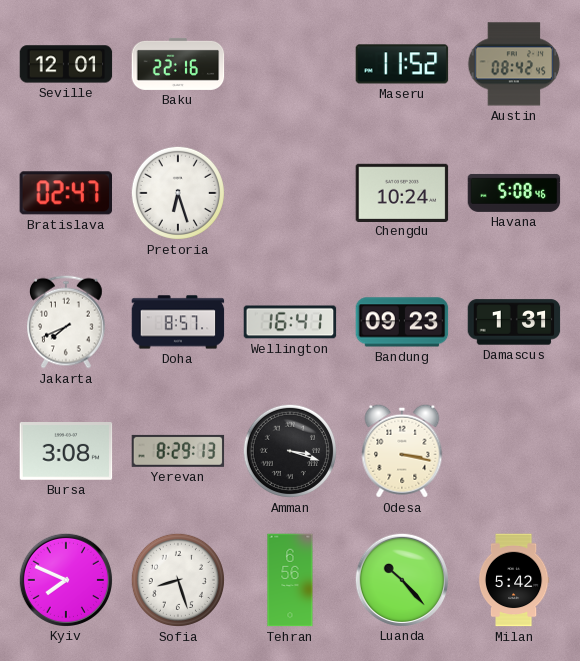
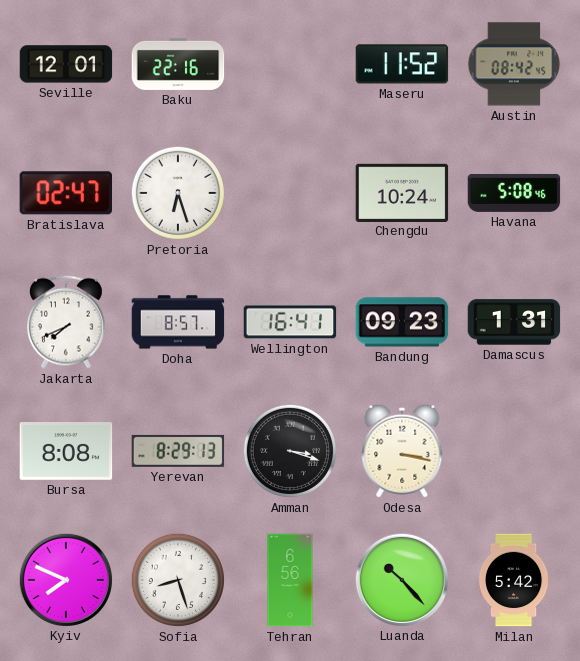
Bursa: 3:08 -> 8:08 (66, 452)
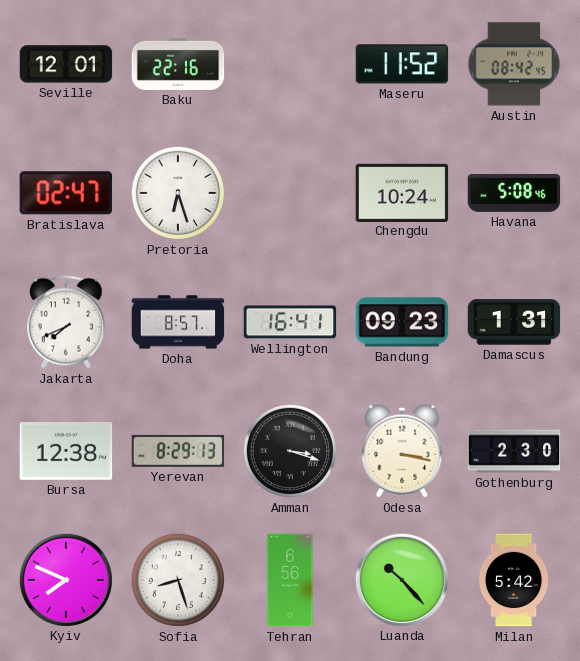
Bursa: 8:08 -> 12:38 (66, 452)
Gothenburg: none -> 2:30 (514, 451)
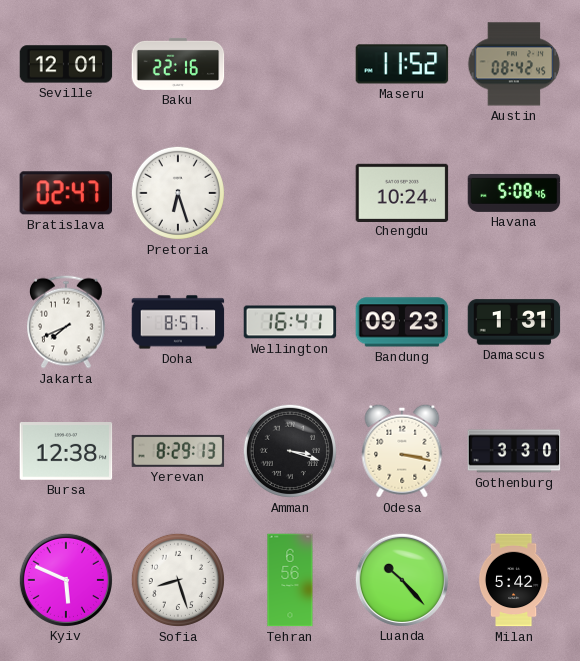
Gothenburg: 2:30 -> 3:30 (514, 451)
Kyiv: 7:49 -> 5:49 (65, 579)
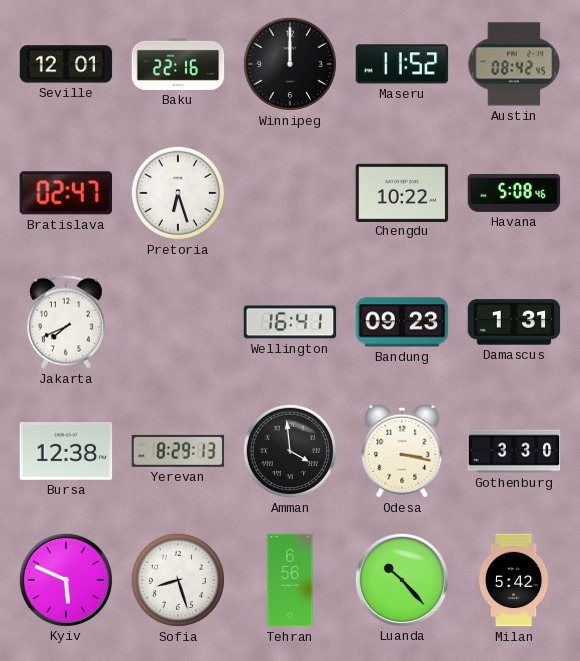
Winnipeg: none -> 12:00 (290, 64)
Chengdu: 10:24 -> 10:22 (402, 192)
Doha: 8:57 -> none (178, 322)
Amman: 3:18 -> 3:59 (290, 451)
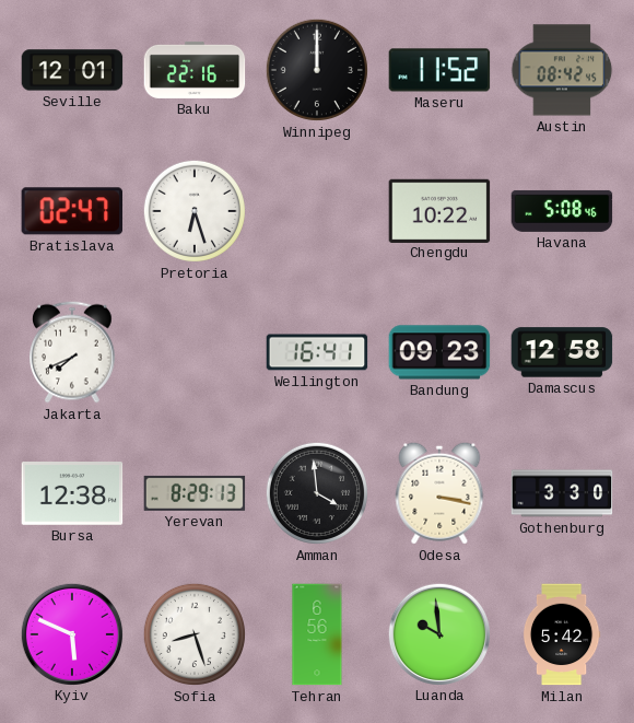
Damascus: 1:31 -> 12:58 (562, 352)
Luanda: 10:23 -> 9:59 (438, 633)
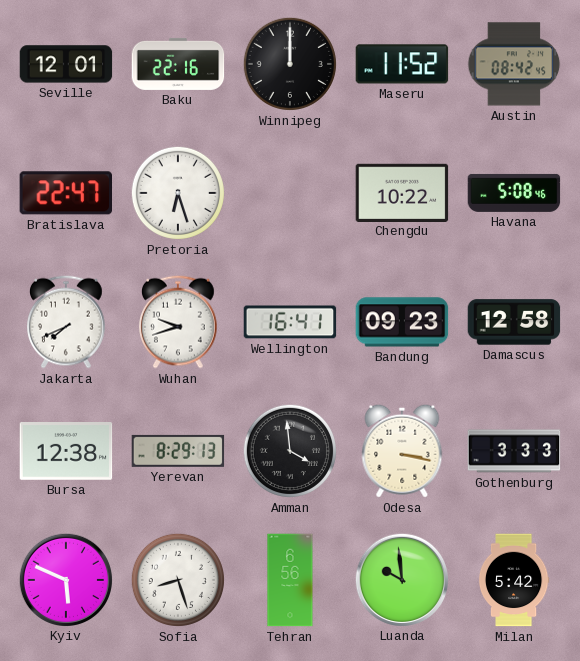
Bratislava: 02:47 -> 22:47 (65, 193)
Wuhan: none -> 9:42 (179, 322)
Gothenburg: 3:30 -> 3:33 (514, 451)
